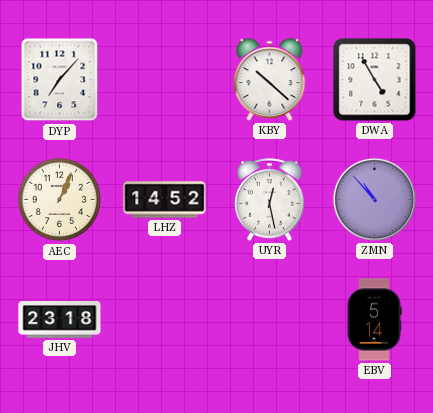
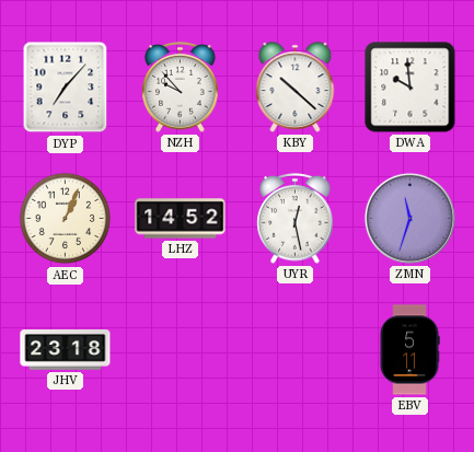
NZH: none -> 9:53 (181, 88)
DWA: 4:55 -> 9:59 (411, 88)
ZMN: 10:53 -> 11:33 (409, 218)
EBV: 5:14 -> 5:11 (409, 350)
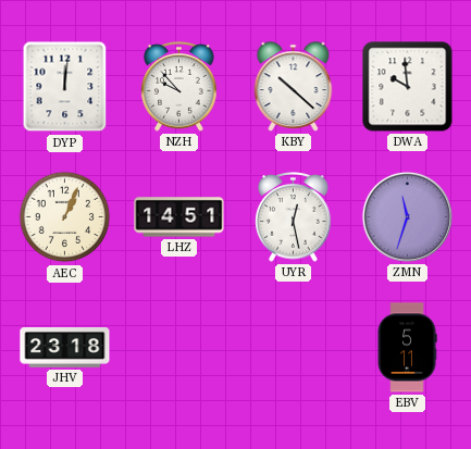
DYP: 7:07 -> 12:01 (65, 87)
LHZ: 14:52 -> 14:51 (179, 217)
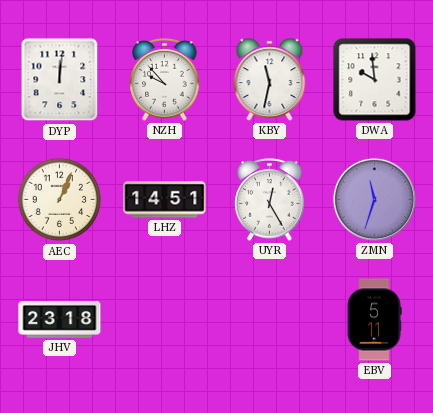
KBY: 10:22 -> 11:32 (270, 80)
UYR: 12:28 -> 12:25 (270, 200)
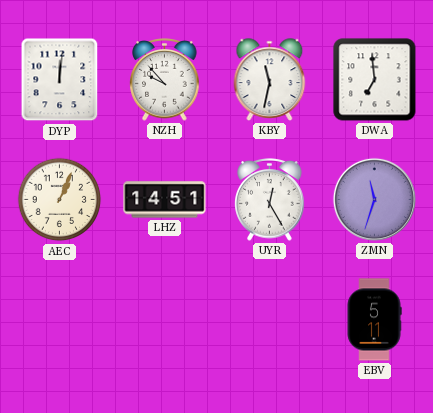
DWA: 9:59 -> 6:59 (375, 80)
JHV: 23:18 -> none (60, 320)
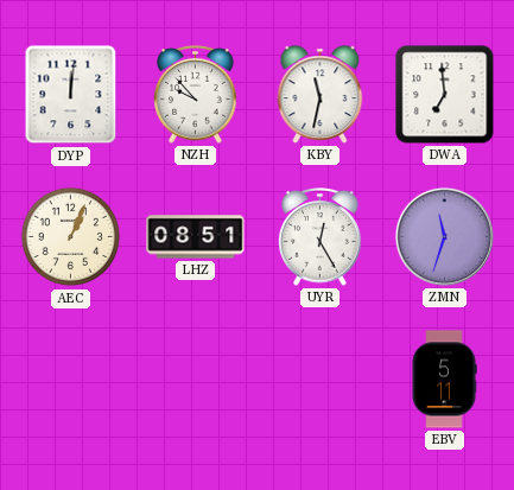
LHZ: 14:51 -> 08:51 (196, 237)
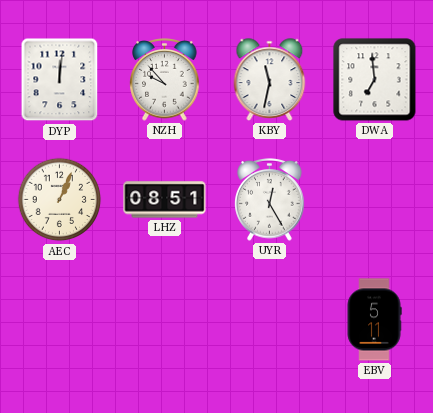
ZMN: 11:33 -> none (444, 236)
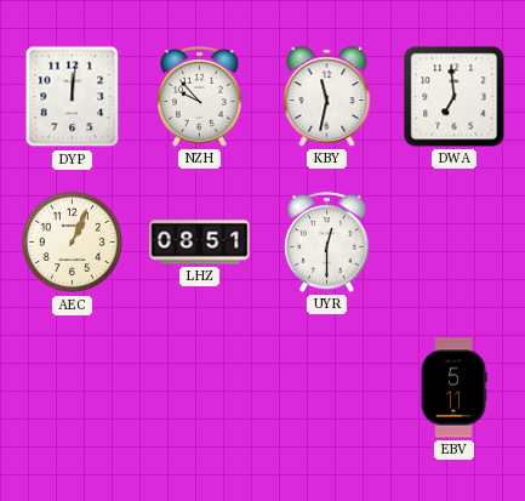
UYR: 12:25 -> 12:30 (327, 243)
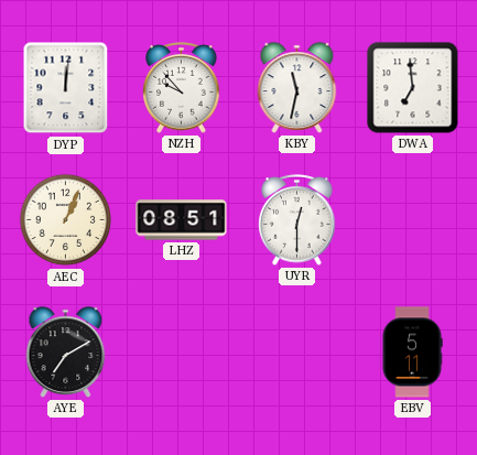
AYE: none -> 7:10 (66, 353)
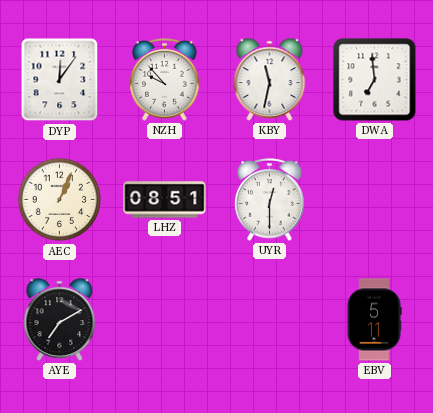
DYP: 12:01 -> 12:06 (60, 80)
